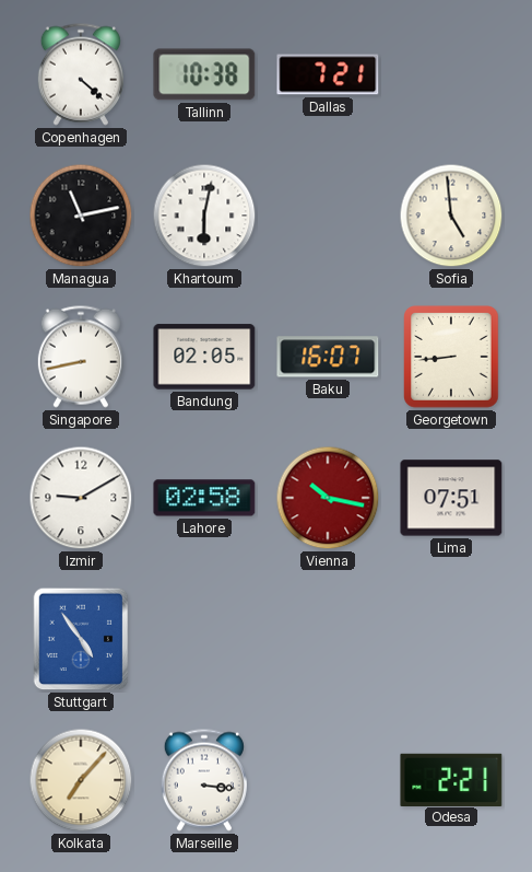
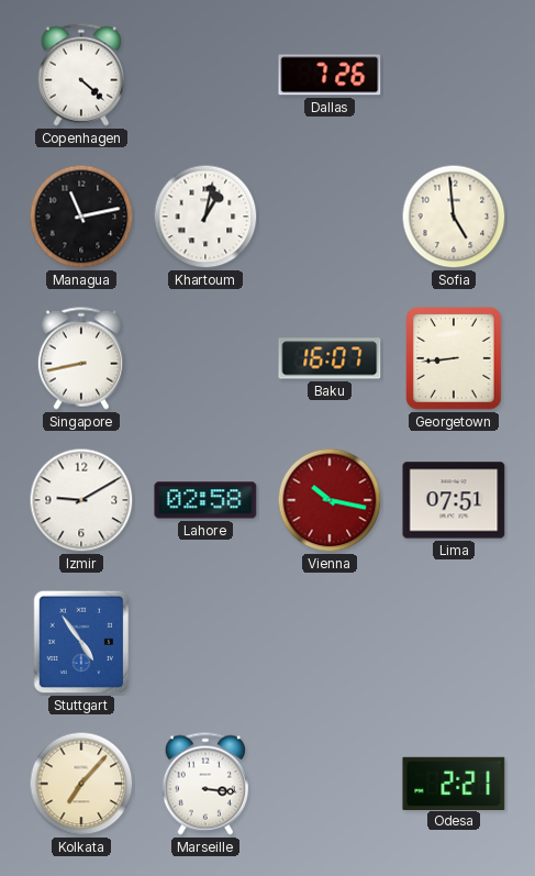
Tallinn: 10:38 -> none (204, 74)
Dallas: 7:21 -> 7:26 (330, 75)
Khartoum: 6:02 -> 1:02 (205, 217)
Bandung: 02:05 -> none (204, 357)
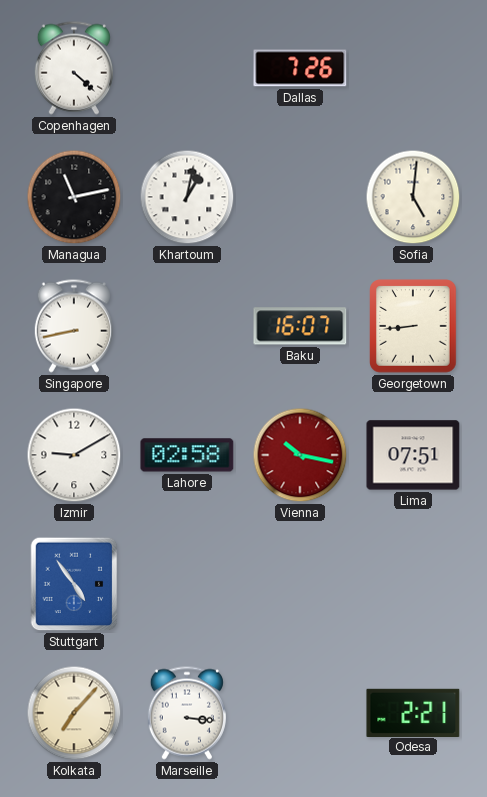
Sofia: 4:59 -> 5:01 (413, 197)
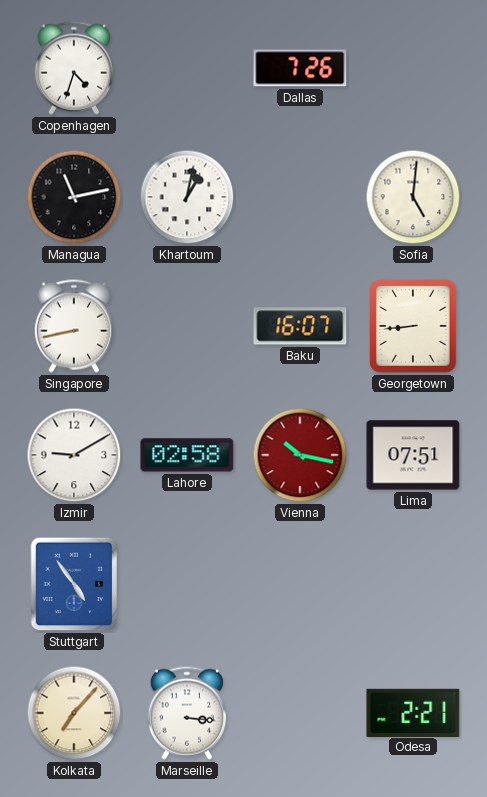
Copenhagen: 4:22 -> 4:33 (74, 68)
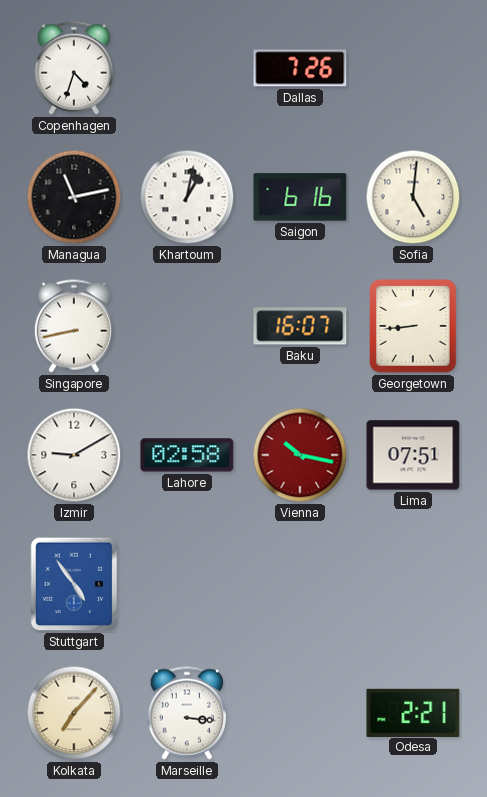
Saigon: none -> 6:16 (300, 197)
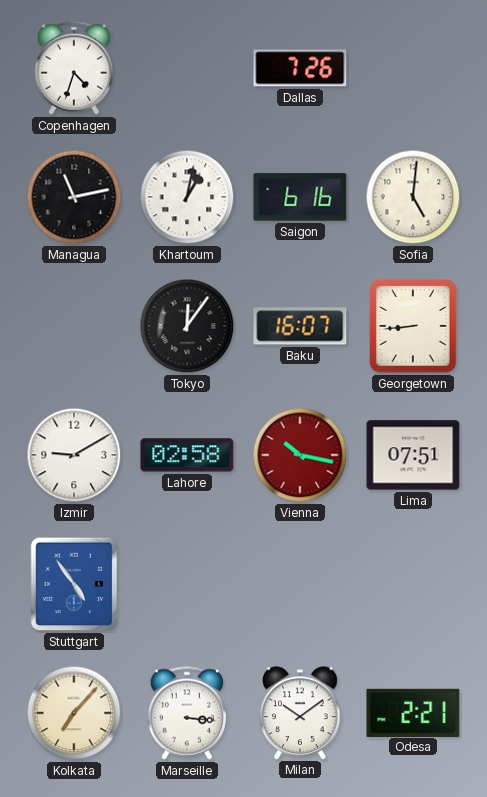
Singapore: 8:43 -> none (74, 326)
Tokyo: none -> 12:06 (187, 326)
Milan: none -> 10:09 (300, 713)
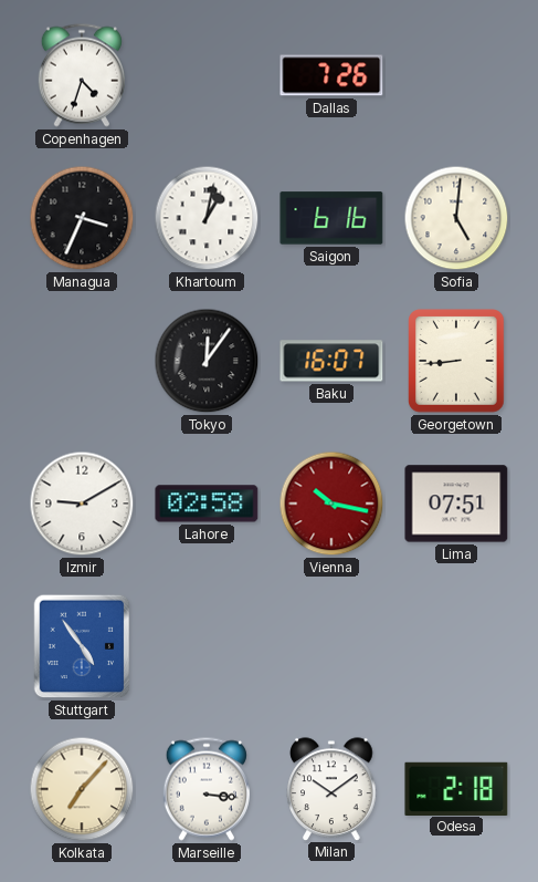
Managua: 11:13 -> 3:34 (82, 218)
Odesa: 2:21 -> 2:18 (456, 788)
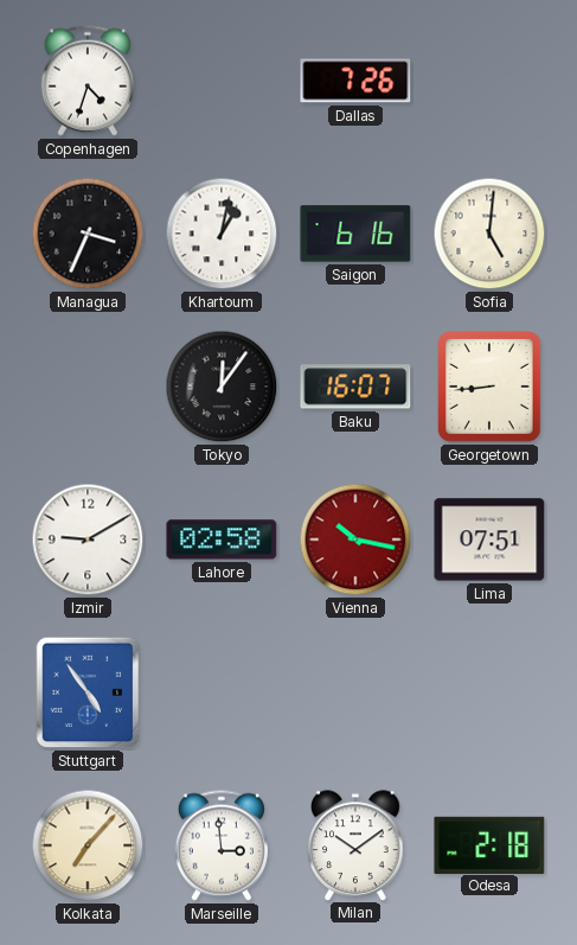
Marseille: 3:16 -> 2:59 (222, 845)
